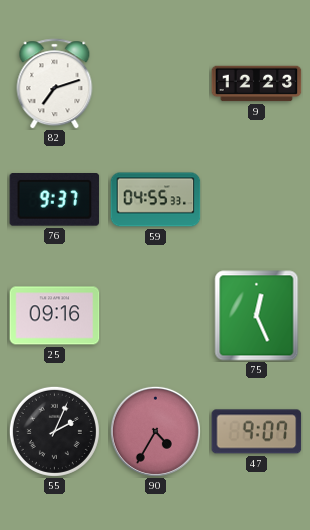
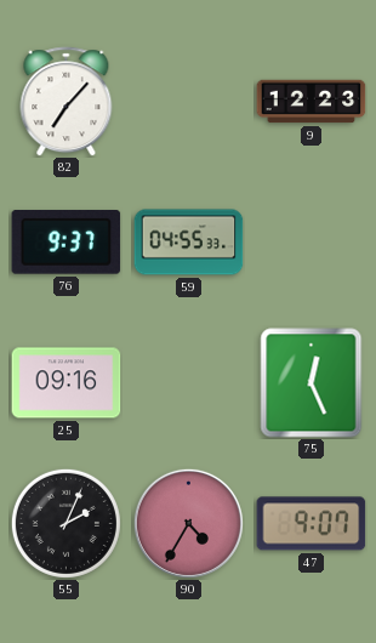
82: 7:12 -> 7:07 (67, 102)
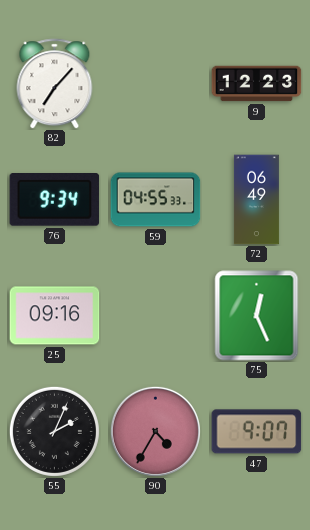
76: 9:37 -> 9:34 (55, 200)
72: none -> 06:49 (256, 200)
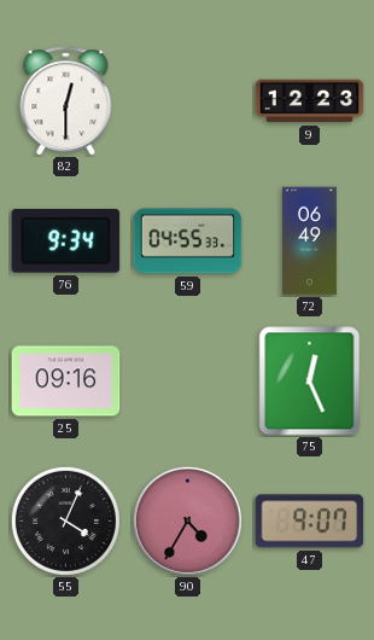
82: 7:07 -> 12:30 (66, 101)
55: 2:04 -> 4:04 (65, 520)
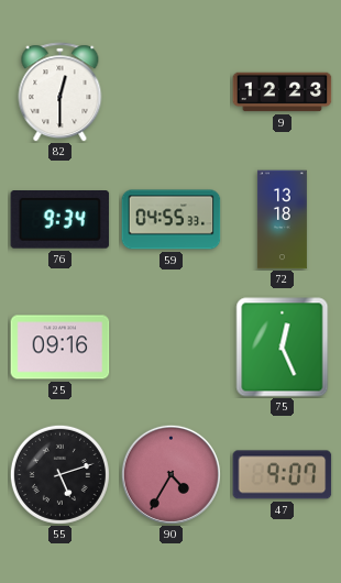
72: 06:49 -> 13:18 (282, 220)
55: 4:04 -> 5:12 (59, 474)
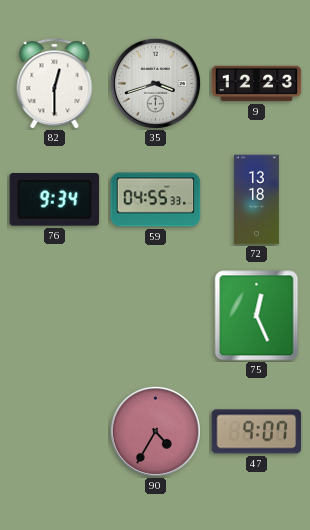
35: none -> 3:42 (155, 83)
25: 09:16 -> none (61, 348)
55: 5:12 -> none (59, 474)
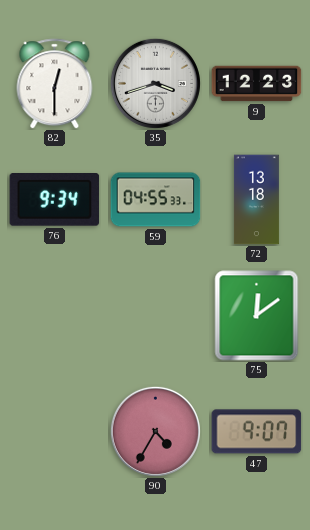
75: 12:26 -> 12:09 (257, 316)
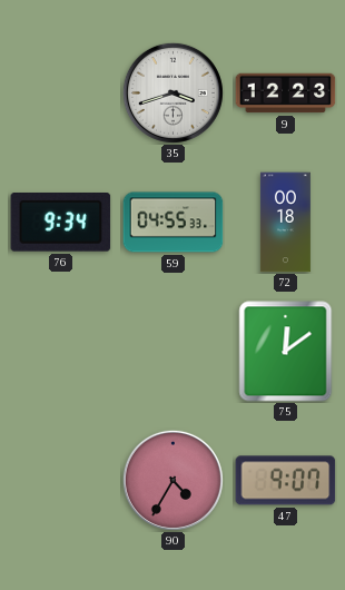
82: 12:30 -> none (55, 84)
72: 13:18 -> 00:18 (285, 223)
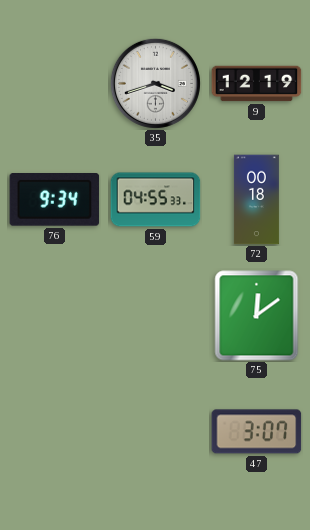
9: 12:23 -> 12:19 (257, 84)
90: 4:35 -> none (172, 480)
47: 9:07 -> 3:07 (257, 432)
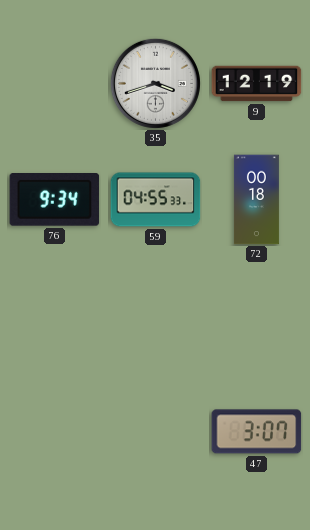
75: 12:09 -> none (257, 316)
